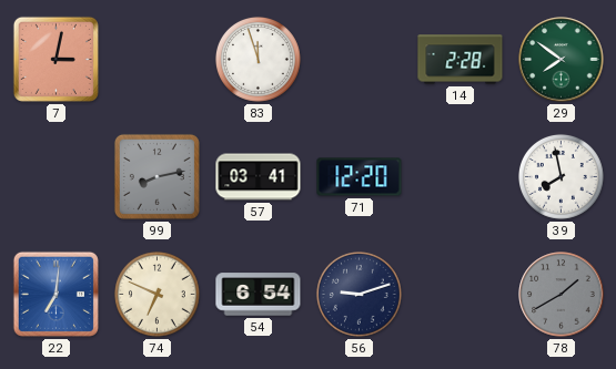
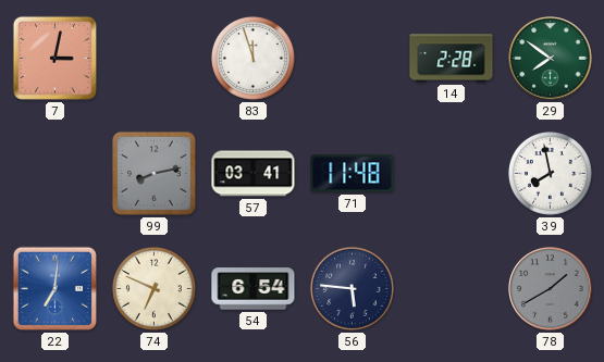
71: 12:20 -> 11:48 (353, 174)
56: 9:12 -> 5:46 (352, 288)
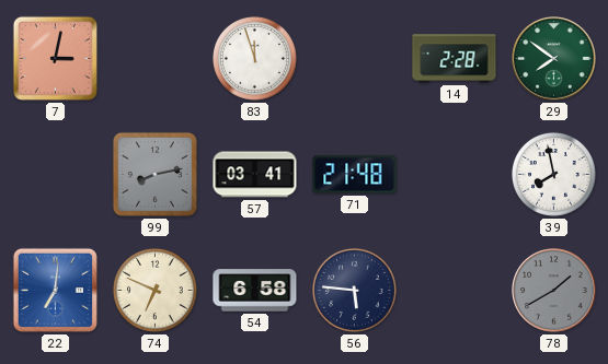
71: 11:48 -> 21:48 (355, 175)
54: 6:54 -> 6:58 (255, 291)
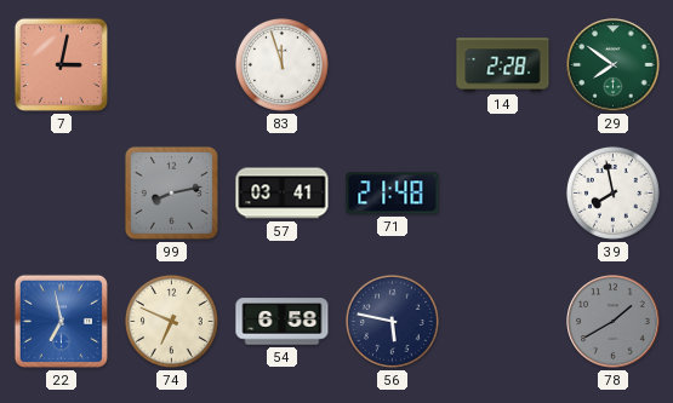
22: 7:01 -> 6:58 (61, 321)
56: 5:46 -> 5:47 (392, 321)
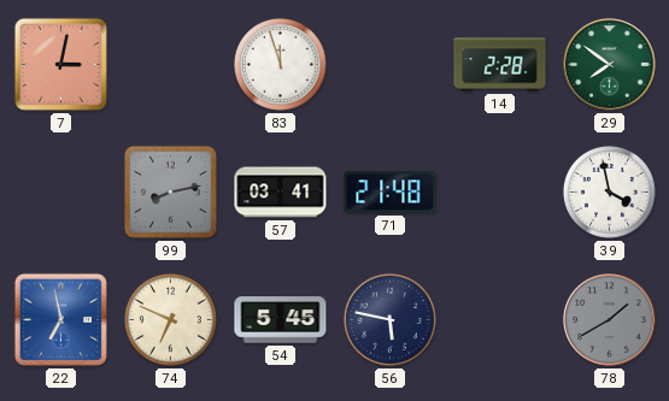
39: 7:58 -> 3:58 (609, 191)
54: 6:58 -> 5:45 (281, 320)
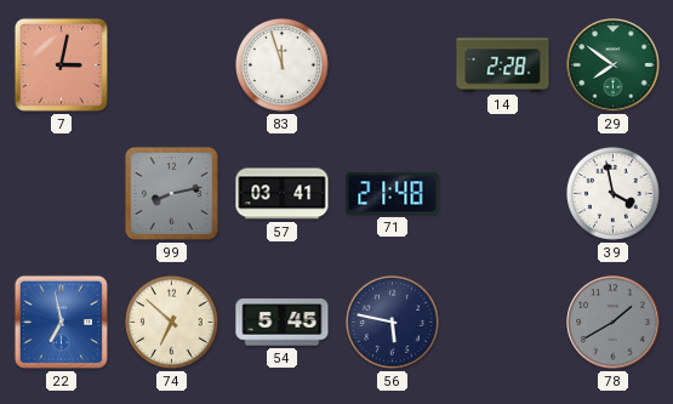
74: 6:49 -> 6:52 (171, 322)
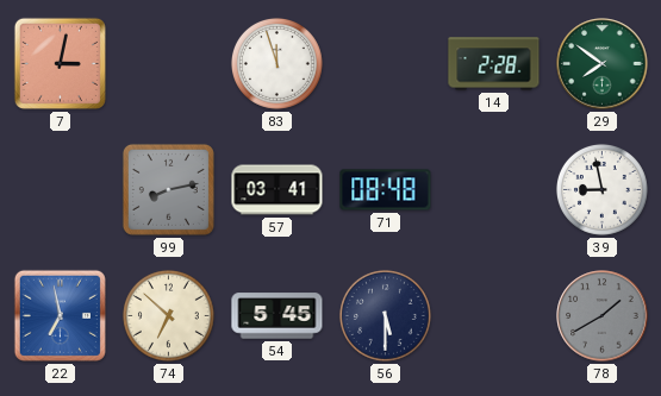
71: 21:48 -> 08:48 (386, 190)
39: 3:58 -> 8:58 (601, 189)
56: 5:47 -> 5:30 (385, 315)
